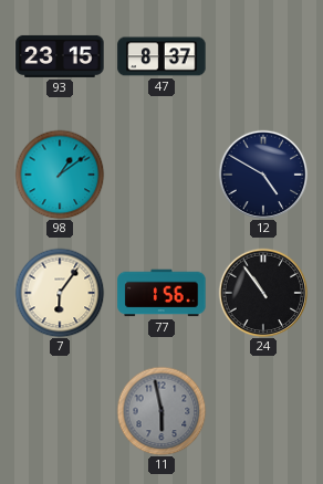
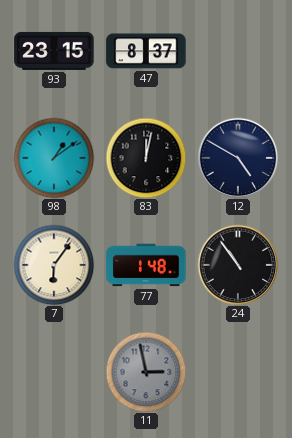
83: none -> 12:02 (146, 158)
77: 1:56 -> 1:48 (146, 265)
11: 5:58 -> 2:58 (146, 372)
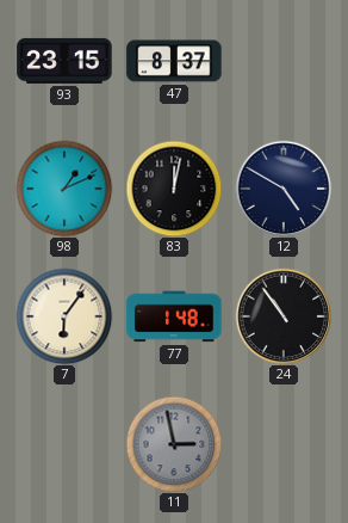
98: 1:09 -> 1:11 (64, 189)
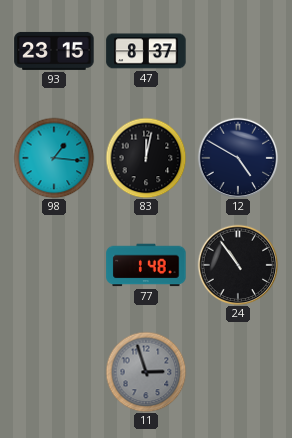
98: 1:11 -> 1:16 (54, 158)
7: 6:06 -> none (64, 316)
11: 2:58 -> 2:57 (146, 372)
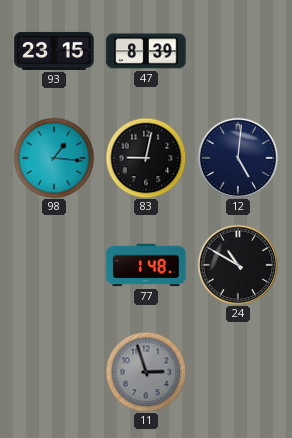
47: 8:37 -> 8:39 (146, 51)
83: 12:02 -> 9:02 (146, 158)
12: 4:50 -> 5:01 (238, 158)
24: 10:54 -> 10:50 (238, 265)
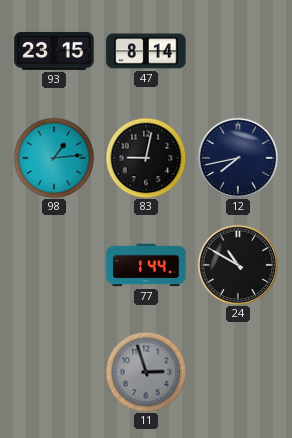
47: 8:39 -> 8:14 (146, 51)
98: 1:16 -> 1:14 (54, 158)
12: 5:01 -> 7:43 (238, 158)
77: 1:48 -> 1:44 (146, 265)
